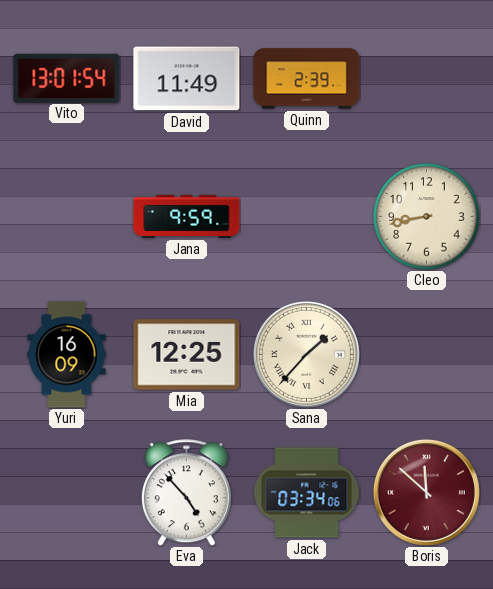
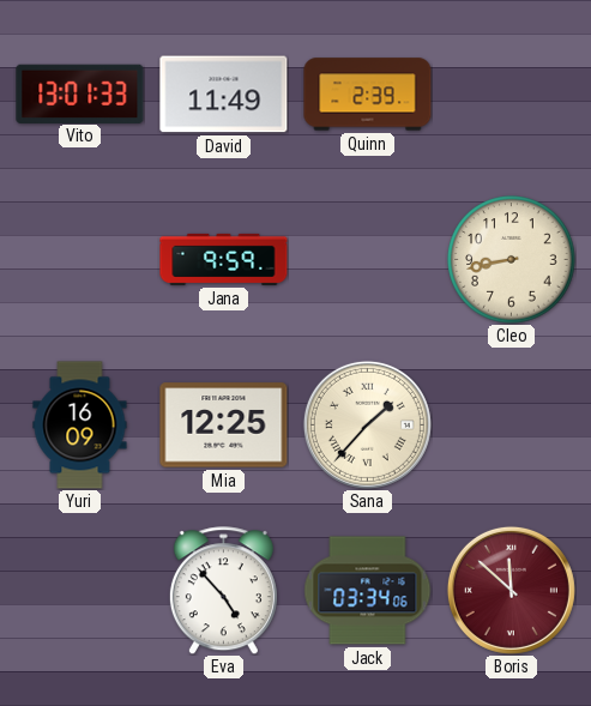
Vito: 13:01:54 -> 13:01:33 (80, 93)
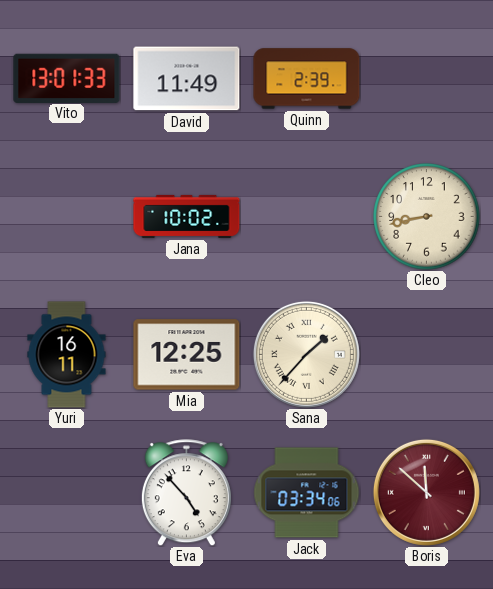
Jana: 9:59 -> 10:02 (187, 216)
Yuri: 16:09 -> 16:11 (67, 355)
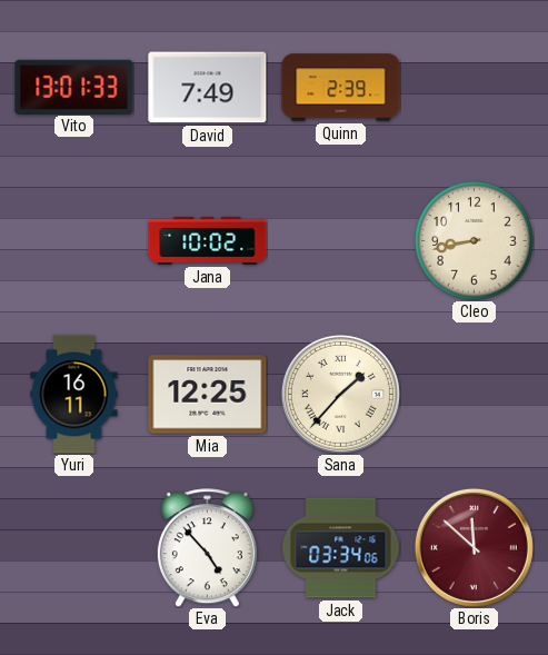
David: 11:49 -> 7:49 (208, 88)
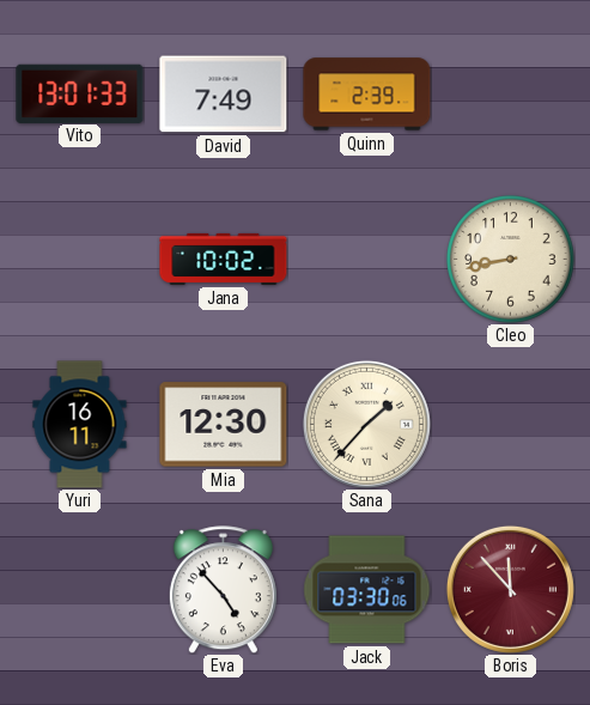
Mia: 12:25 -> 12:30 (224, 425)
Jack: 03:34 -> 03:30 (367, 590)
Boris: 11:52 -> 11:53 (510, 589)
